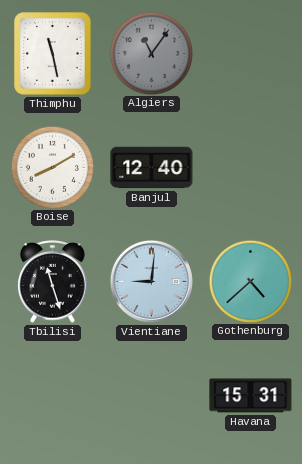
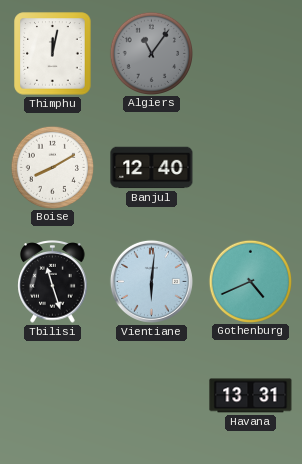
Thimphu: 11:28 -> 12:02 (53, 54)
Vientiane: 9:01 -> 6:01 (151, 281)
Gothenburg: 4:38 -> 4:41 (250, 281)
Havana: 15:31 -> 13:31 (251, 396)
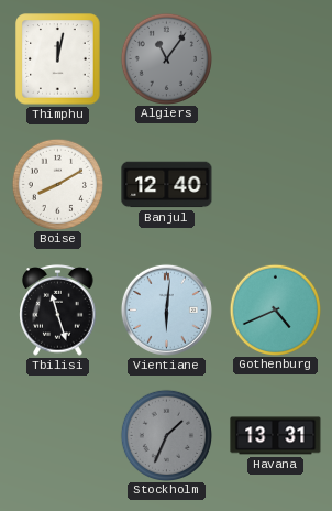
Stockholm: none -> 1:34 (166, 435)
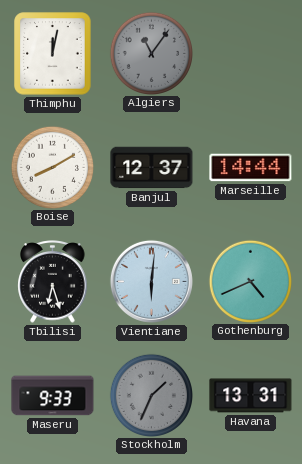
Banjul: 12:40 -> 12:37 (152, 168)
Marseille: none -> 14:44 (251, 168)
Tbilisi: 11:27 -> 6:27 (53, 282)
Maseru: none -> 9:33 (53, 396)
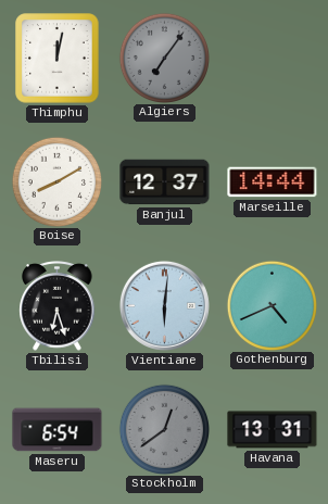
Algiers: 11:06 -> 7:06 (164, 58)
Maseru: 9:33 -> 6:54 (58, 430)
Stockholm: 1:34 -> 12:39 (164, 429)
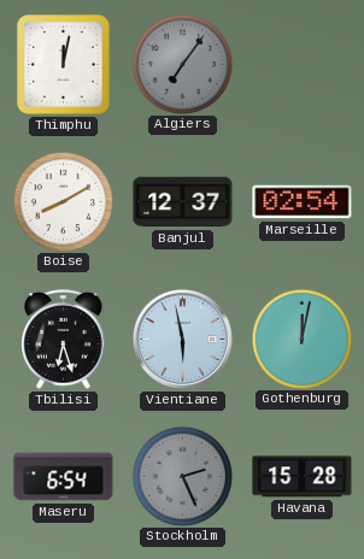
Marseille: 14:44 -> 02:54 (303, 202)
Vientiane: 6:01 -> 5:58 (182, 339)
Gothenburg: 4:41 -> 12:02 (301, 339)
Stockholm: 12:39 -> 2:26 (182, 476)
Havana: 13:31 -> 15:28 (303, 477)
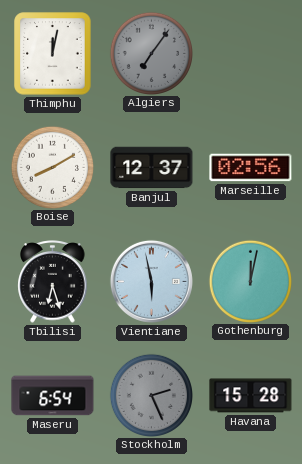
Marseille: 02:54 -> 02:56 (251, 168)
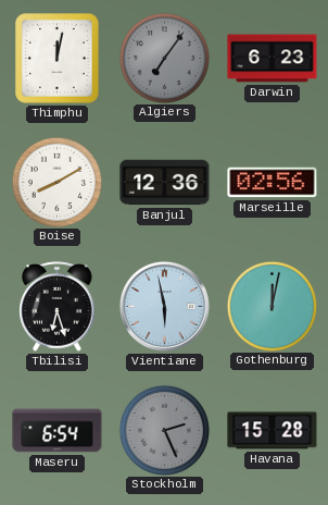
Darwin: none -> 6:23 (273, 59)
Banjul: 12:37 -> 12:36 (165, 183)
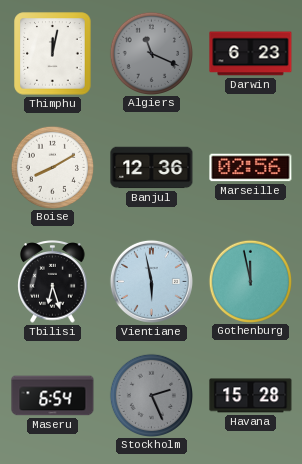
Algiers: 7:06 -> 11:19 (151, 53)
Gothenburg: 12:02 -> 11:58 (250, 281)
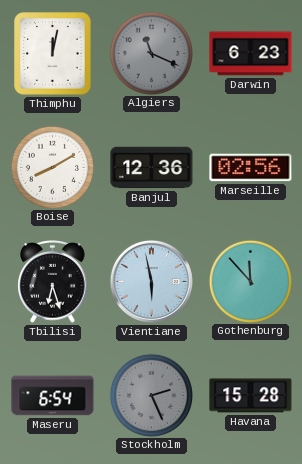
Gothenburg: 11:58 -> 11:53 (250, 281)
